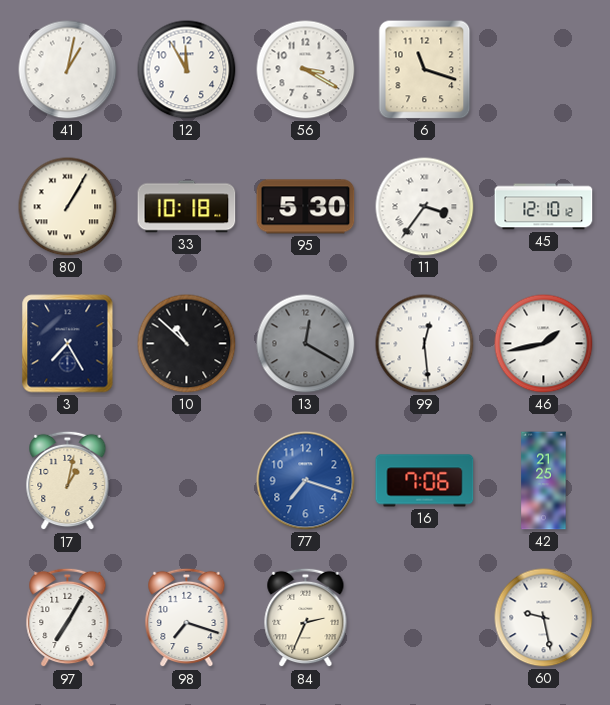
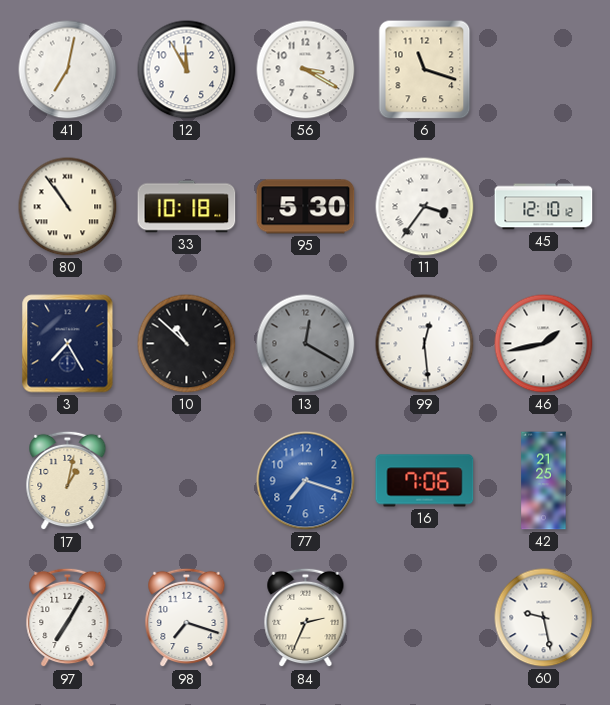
41: 1:02 -> 7:02 (68, 70)
80: 1:05 -> 10:54 (68, 207)
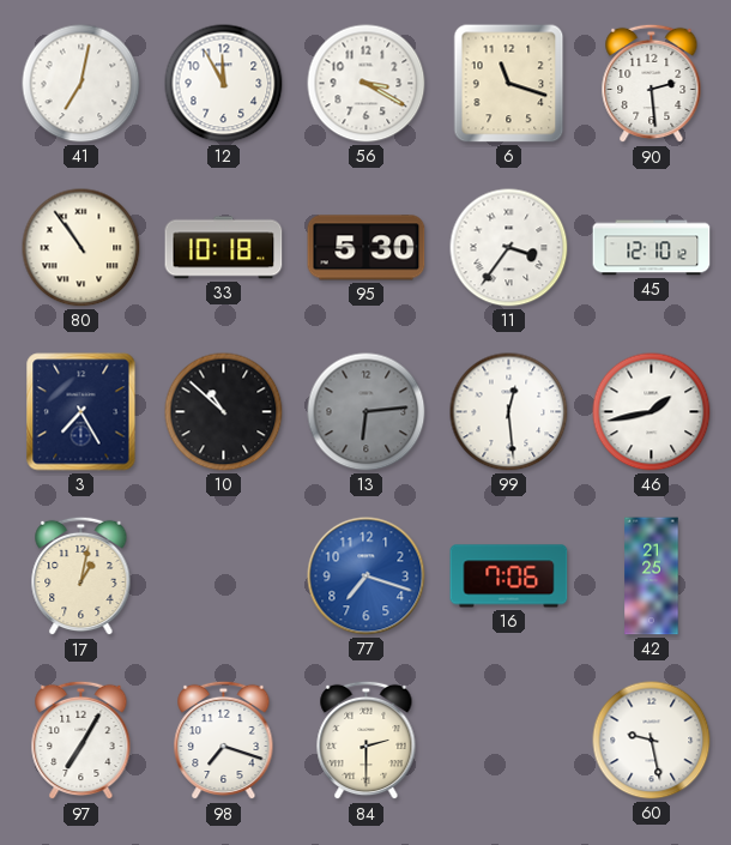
90: none -> 2:29 (652, 84)
13: 12:20 -> 6:14 (367, 412)
84: 2:34 -> 2:30 (367, 741)
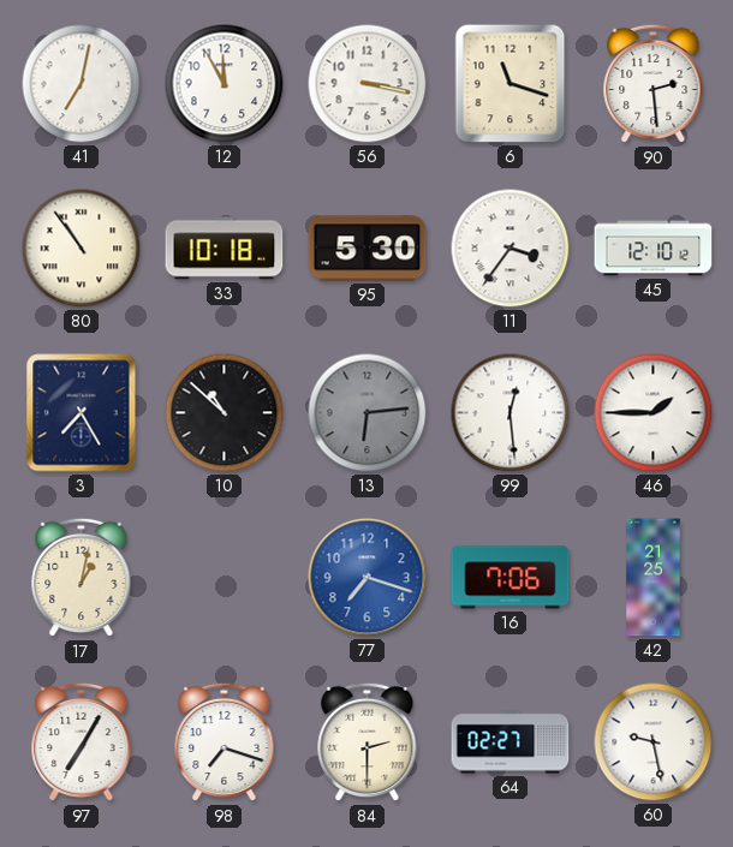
56: 3:20 -> 3:17 (368, 84)
46: 1:43 -> 1:45 (654, 413)
64: none -> 02:27 (511, 742)
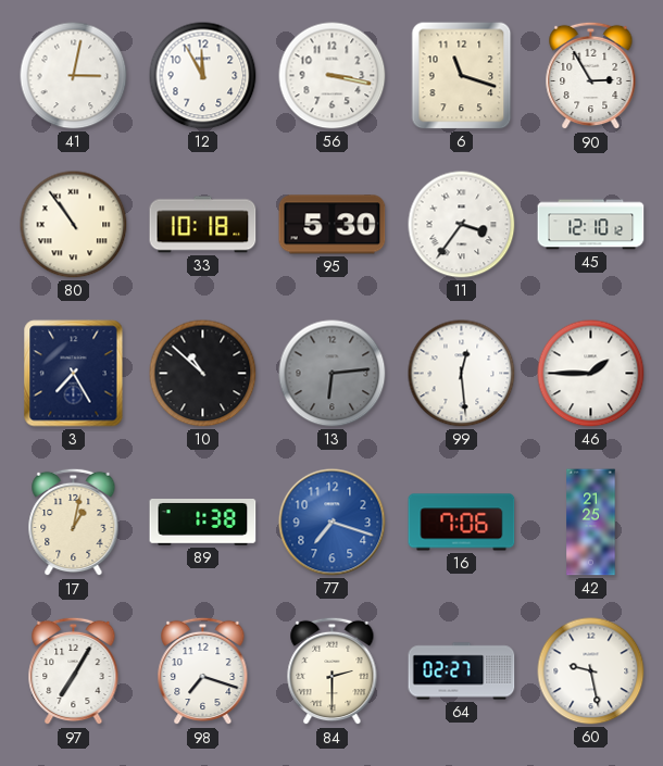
41: 7:02 -> 3:02 (74, 76)
90: 2:29 -> 2:55 (591, 76)
89: none -> 1:38 (203, 523)
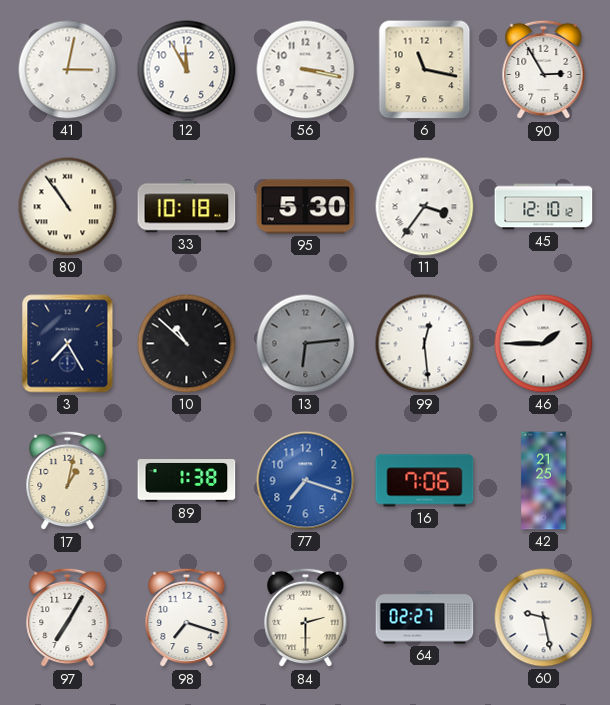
6: 11:18 -> 11:17 (425, 70)
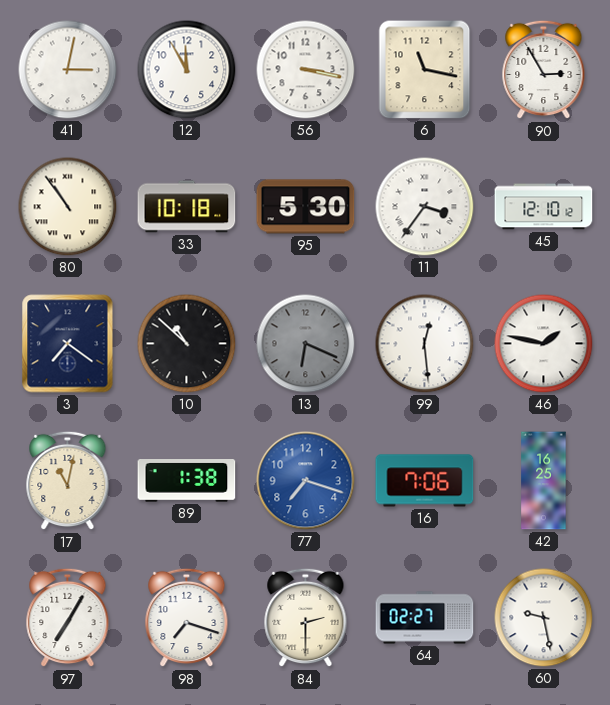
3: 7:25 -> 7:21 (68, 344)
13: 6:14 -> 6:19 (306, 344)
46: 1:45 -> 1:47 (544, 344)
17: 1:02 -> 11:02 (68, 481)
42: 21:25 -> 16:25 (544, 481)
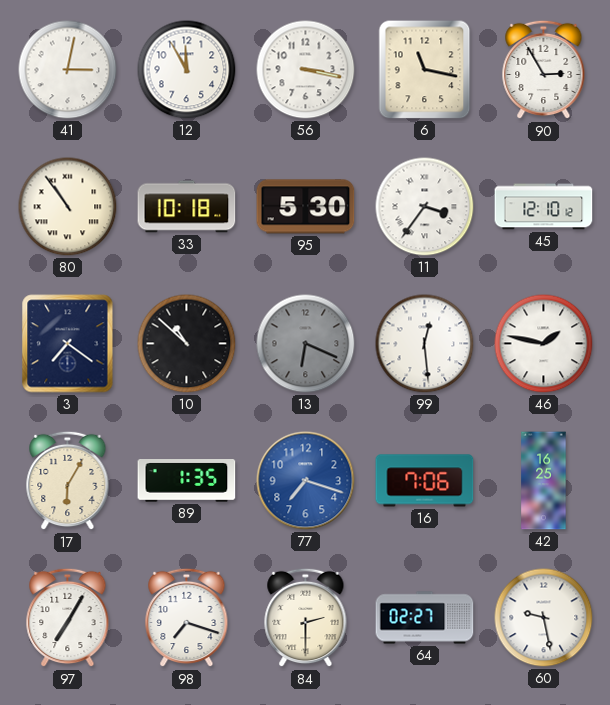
17: 11:02 -> 6:05 (68, 481)
89: 1:38 -> 1:35 (187, 481)
